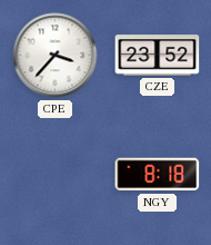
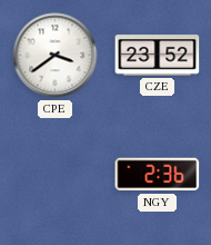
CPE: 3:37 -> 3:39 (56, 56)
NGY: 8:18 -> 2:36 (158, 175)
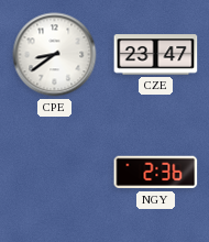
CPE: 3:39 -> 8:39 (55, 55)
CZE: 23:52 -> 23:47 (156, 55)
